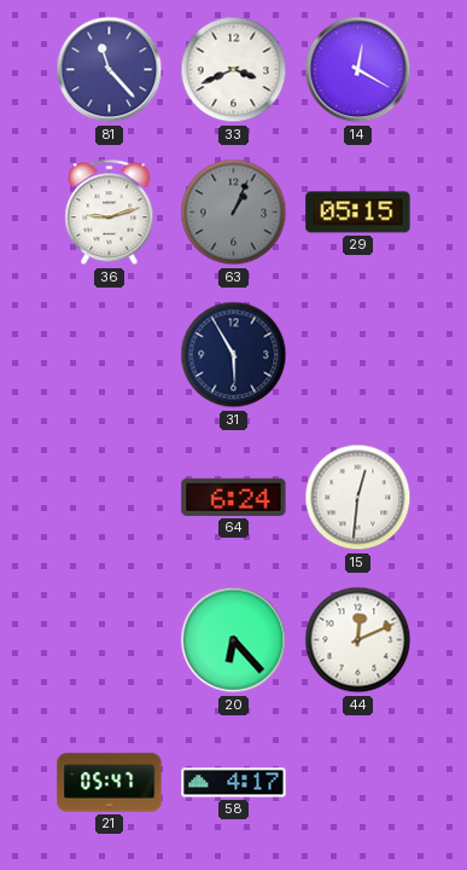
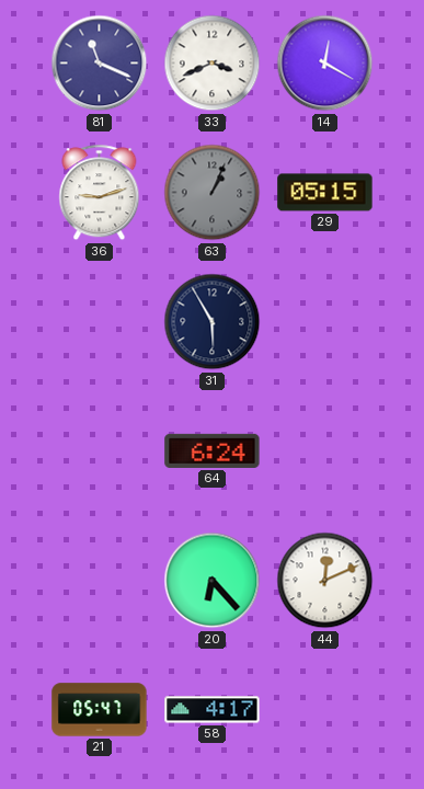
81: 11:23 -> 11:19 (100, 64)
15: 12:31 -> none (358, 498)
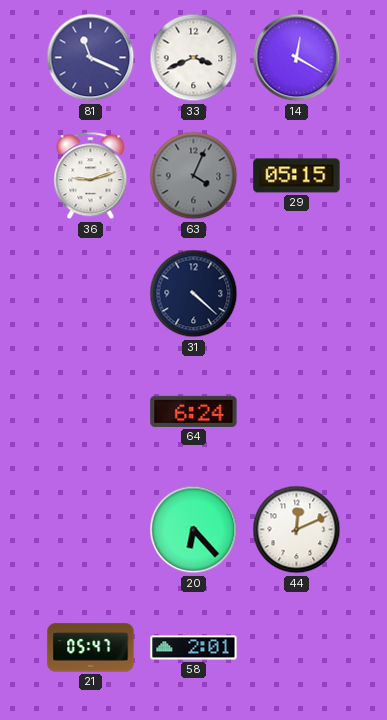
63: 1:04 -> 4:04 (194, 176)
31: 5:55 -> 4:22 (194, 294)
58: 4:17 -> 2:01 (194, 648)
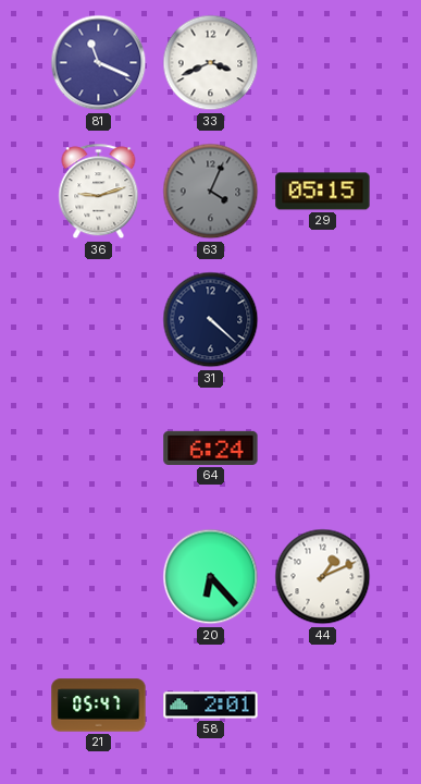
14: 12:20 -> none (297, 58)
44: 12:11 -> 1:11 (323, 577)
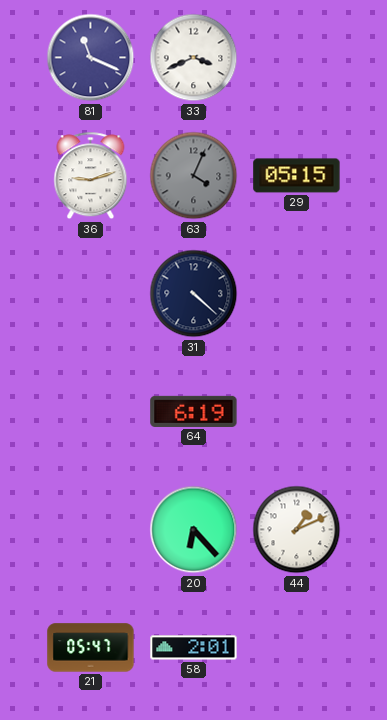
64: 6:24 -> 6:19 (194, 411)
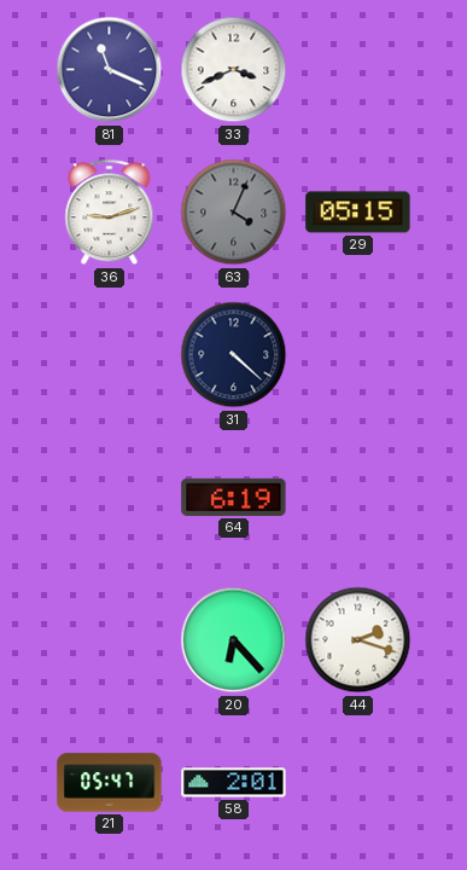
44: 1:11 -> 2:18 (358, 640)
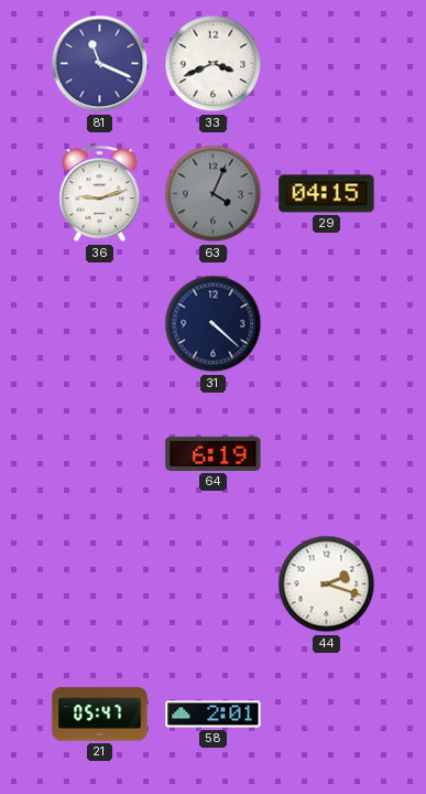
29: 05:15 -> 04:15 (327, 194)
20: 6:23 -> none (234, 640)
